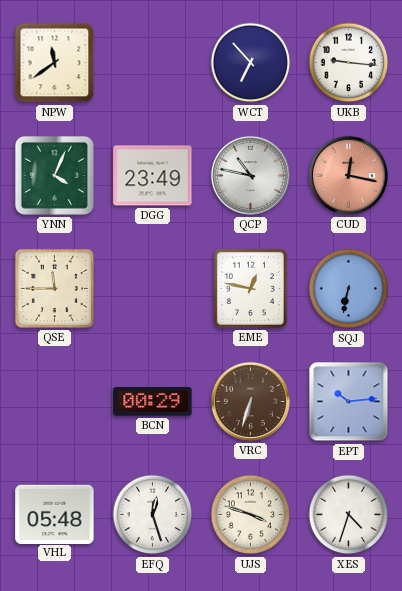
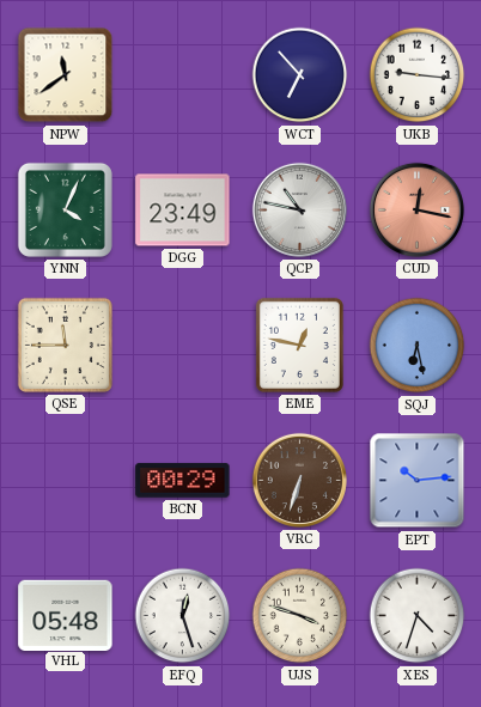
SQJ: 6:32 -> 6:28 (418, 346)
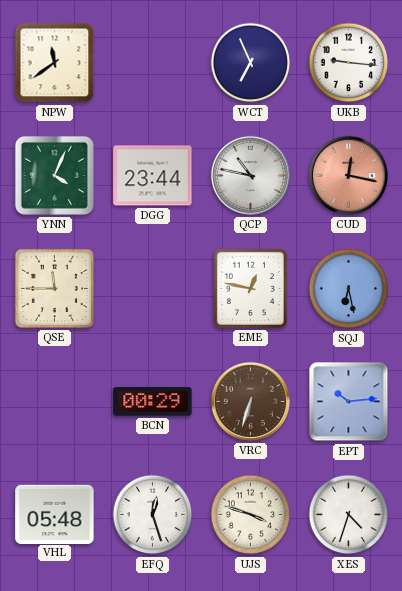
WCT: 6:53 -> 6:56 (251, 63)
DGG: 23:49 -> 23:44 (153, 176)
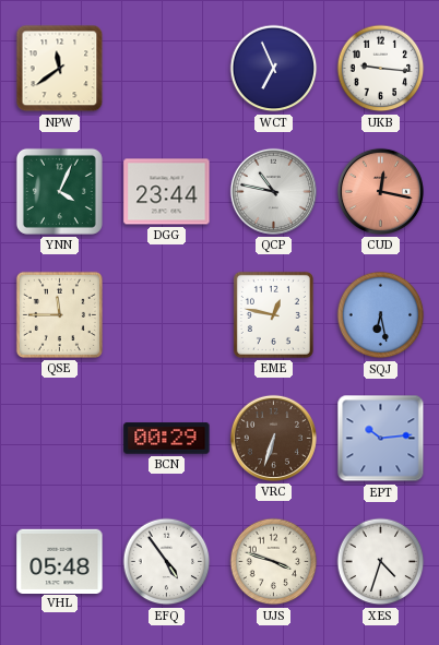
EFQ: 12:27 -> 4:54 (167, 562)
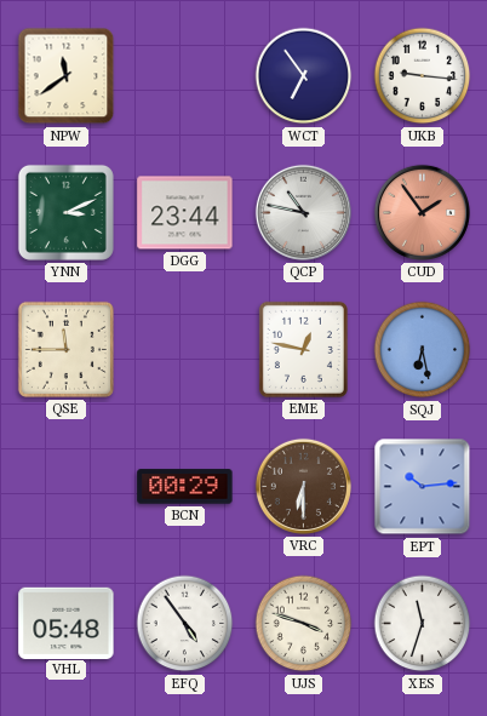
WCT: 6:56 -> 6:54 (304, 76)
YNN: 4:04 -> 3:11 (65, 212)
CUD: 12:17 -> 1:54 (422, 212)
VRC: 6:33 -> 6:30 (303, 486)
XES: 4:33 -> 11:33 (423, 624)
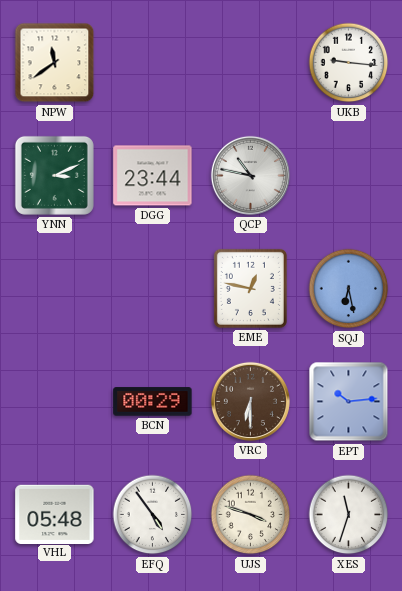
WCT: 6:54 -> none (304, 76)
CUD: 1:54 -> none (422, 212)
QSE: 11:45 -> none (65, 349)
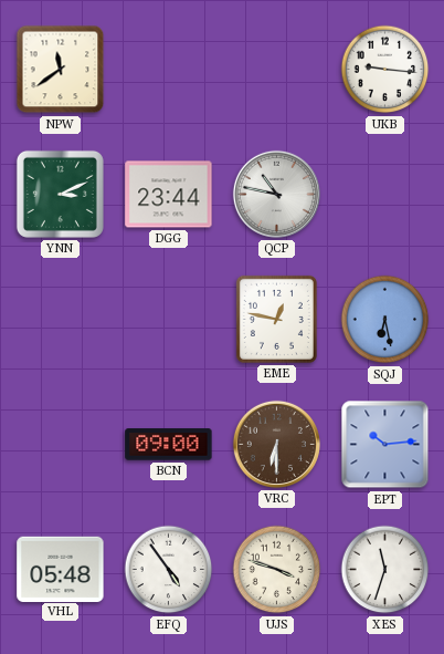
BCN: 00:29 -> 09:00 (169, 445)
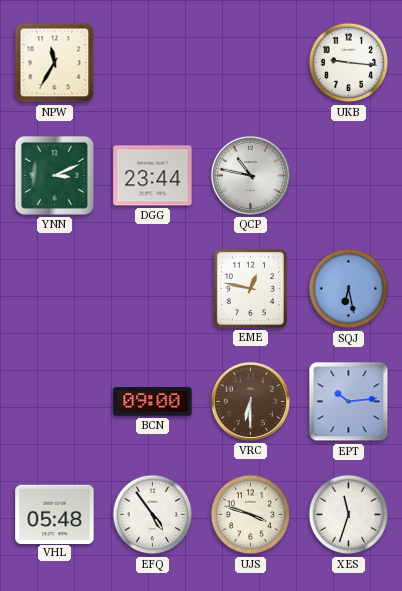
NPW: 11:39 -> 11:35 (55, 63)
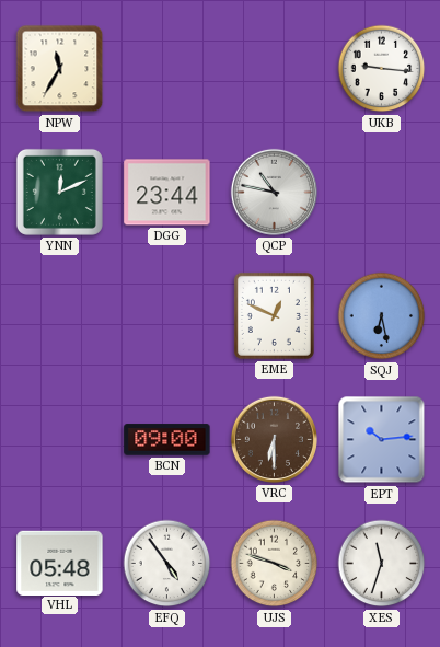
YNN: 3:11 -> 12:11 (59, 192)
EME: 12:47 -> 12:49 (274, 315)
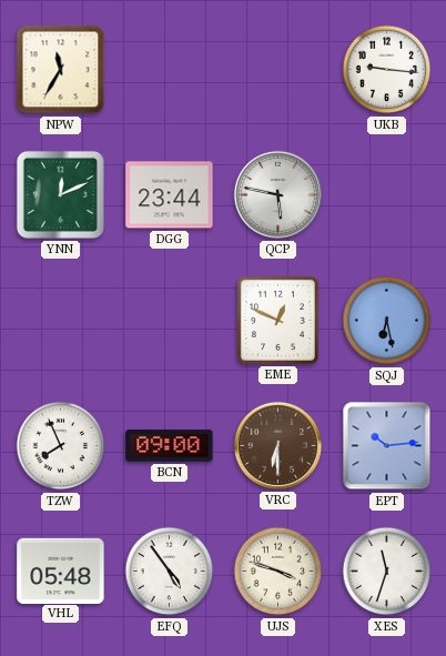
QCP: 10:47 -> 5:47 (277, 194)
TZW: none -> 7:56 (61, 446)
